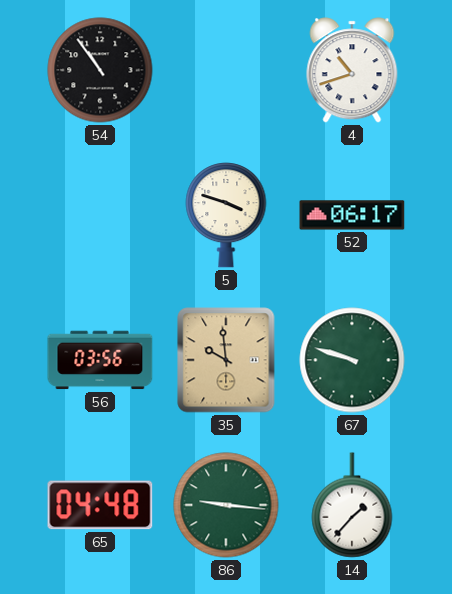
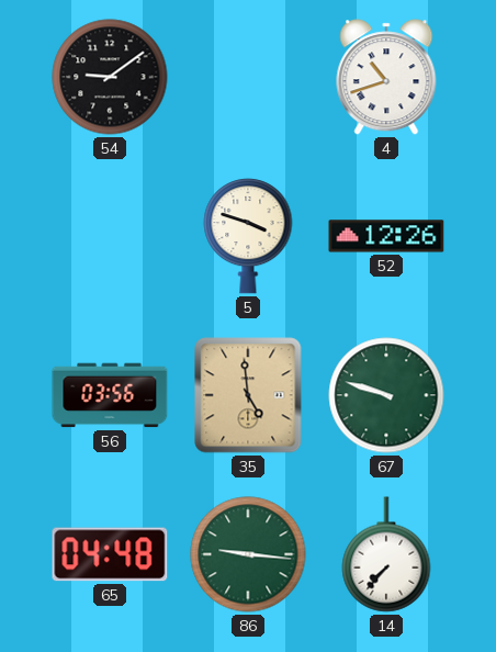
54: 10:54 -> 9:09 (110, 77)
52: 06:17 -> 12:26 (386, 236)
35: 9:59 -> 4:59 (248, 395)
14: 1:37 -> 7:37 (386, 554)
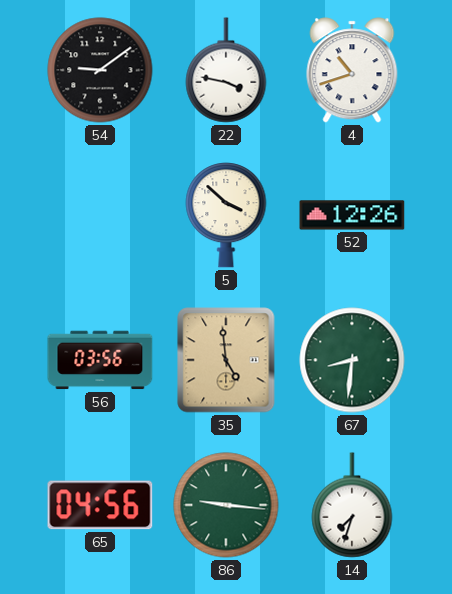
22: none -> 3:47 (226, 70)
5: 3:48 -> 3:52 (226, 216)
67: 9:48 -> 8:31 (352, 360)
65: 04:48 -> 04:56 (100, 505)
14: 7:37 -> 7:33 (352, 505)
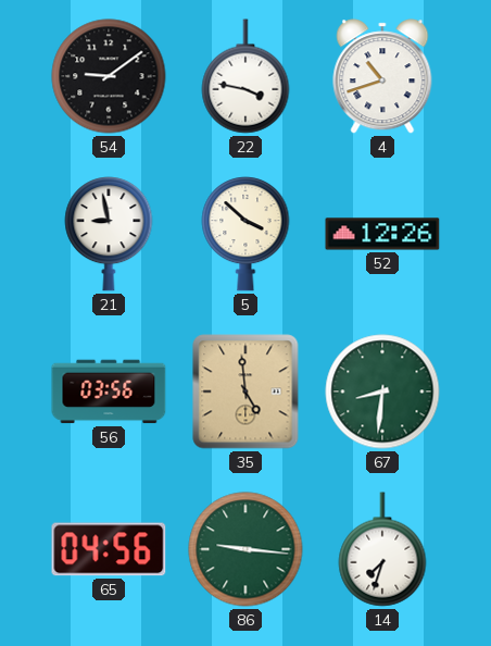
21: none -> 8:58 (109, 235)
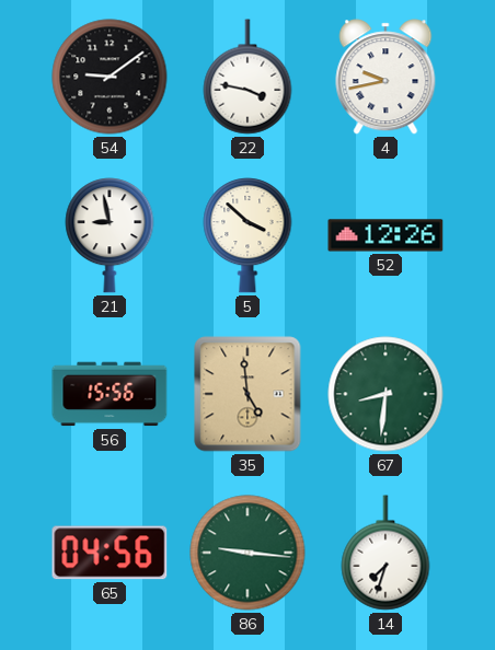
4: 10:42 -> 9:43 (385, 77)
56: 03:56 -> 15:56 (110, 394)
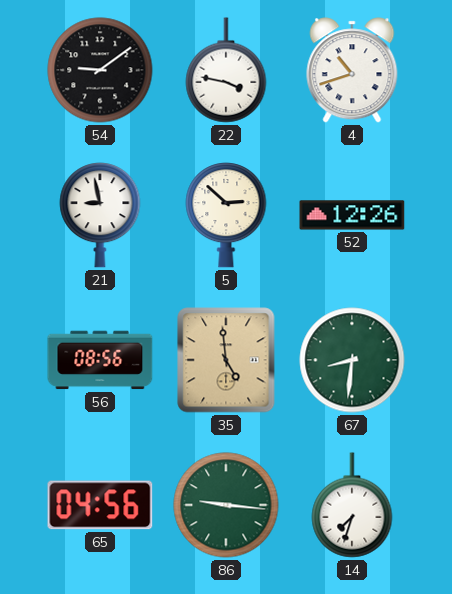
4: 9:43 -> 10:42 (352, 70)
5: 3:52 -> 2:52 (226, 216)
56: 15:56 -> 08:56 (100, 360)
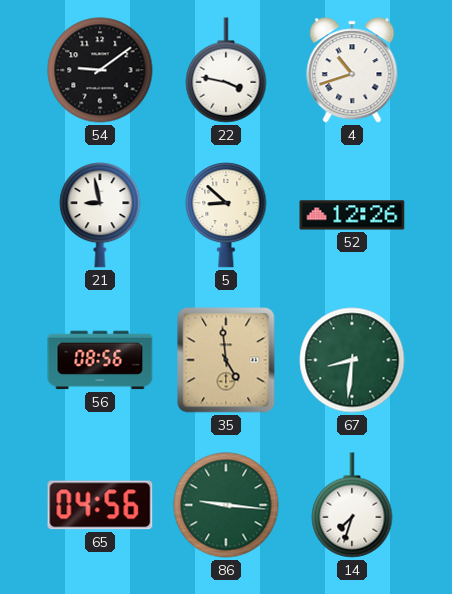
5: 2:52 -> 8:52 (226, 216)
